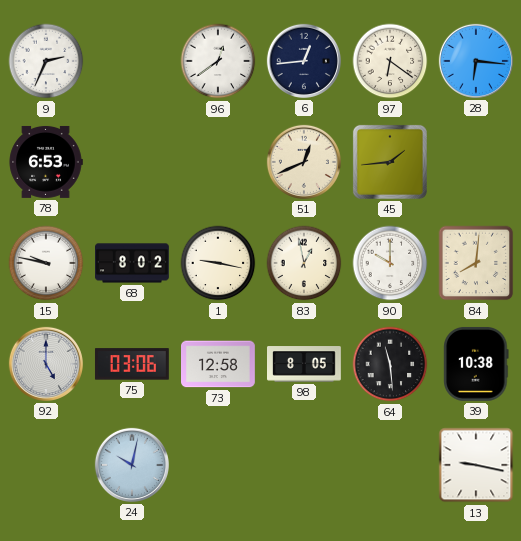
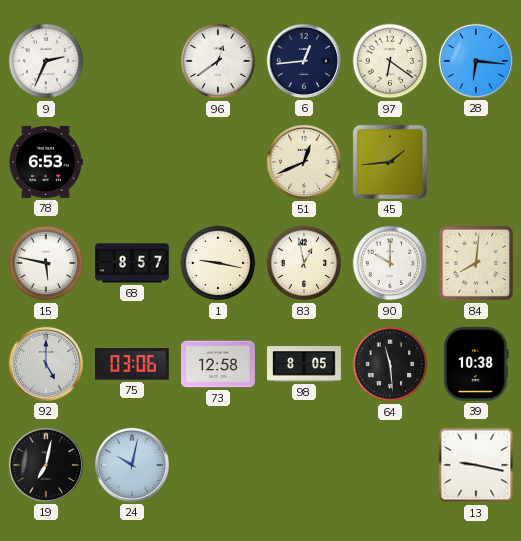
15: 9:47 -> 5:47 (46, 263)
68: 8:02 -> 8:57 (133, 263)
19: none -> 7:02 (46, 465)
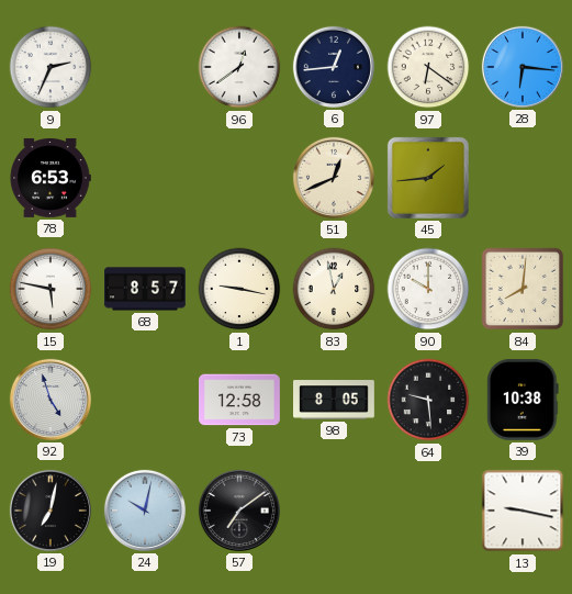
92: 5:00 -> 4:57 (51, 400)
75: 03:06 -> none (132, 364)
64: 11:29 -> 9:29 (428, 400)
57: none -> 7:09 (239, 511)
